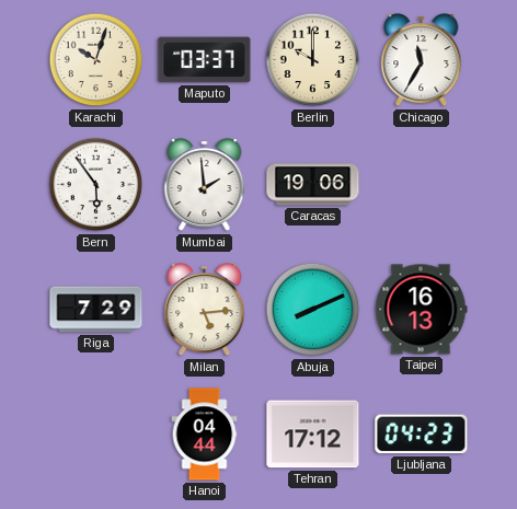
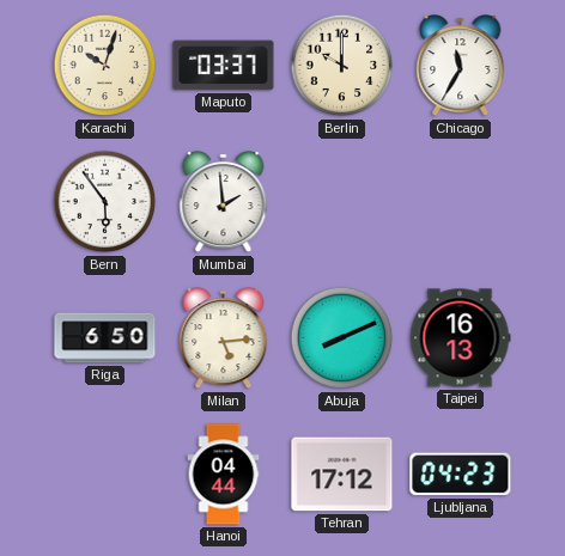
Caracas: 19:06 -> none (313, 185)
Riga: 7:29 -> 6:50 (105, 338)
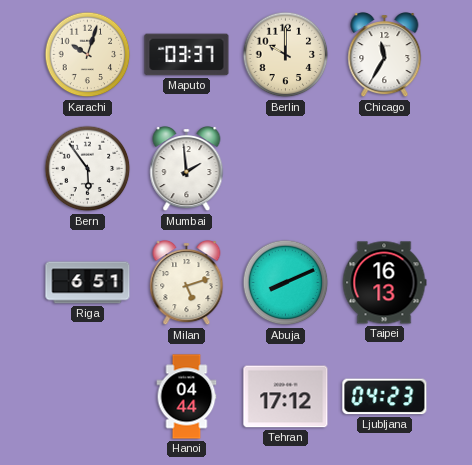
Riga: 6:50 -> 6:51 (88, 283)
Milan: 5:14 -> 5:12 (187, 284)
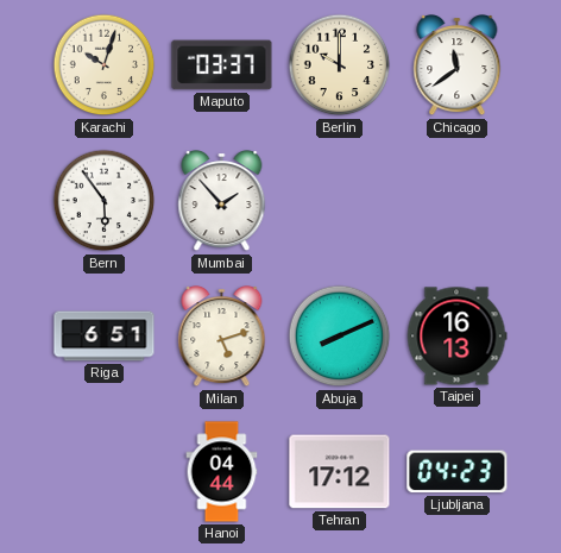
Chicago: 11:35 -> 11:39 (458, 67)
Mumbai: 1:59 -> 1:53 (222, 202)
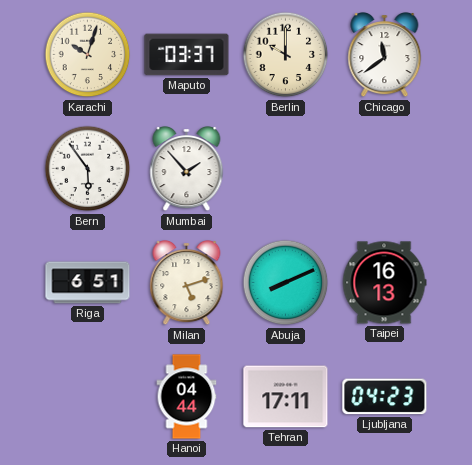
Tehran: 17:12 -> 17:11 (286, 397)
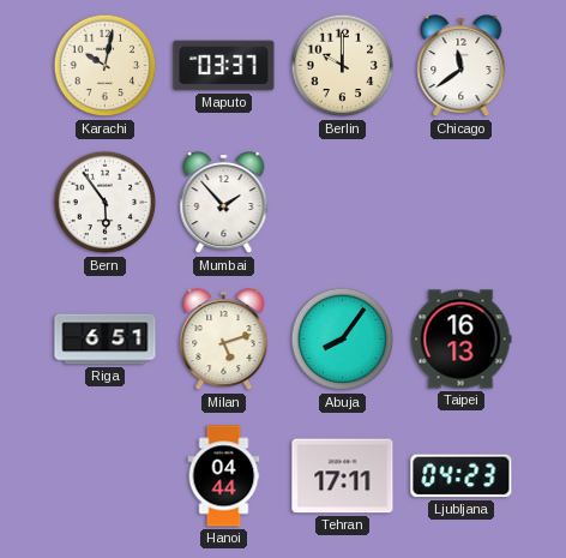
Karachi: 10:03 -> 10:02 (106, 66)
Abuja: 8:11 -> 8:06 (343, 340)
